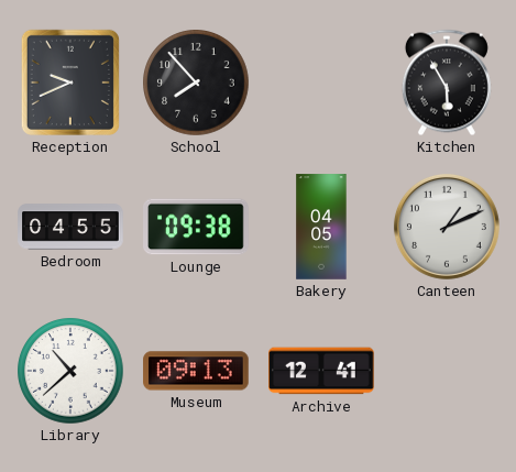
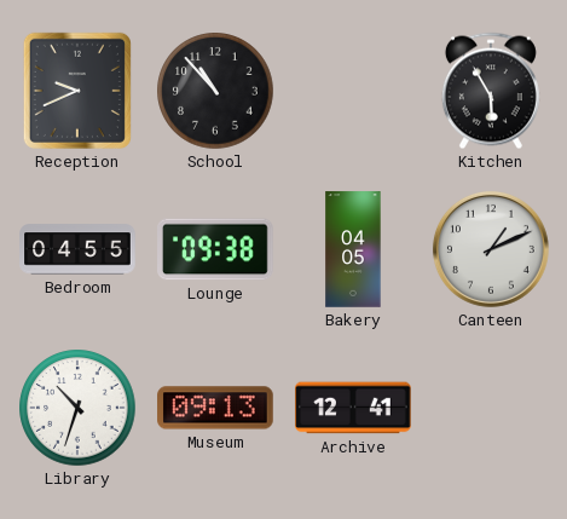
School: 7:53 -> 10:53 (215, 91)
Library: 10:38 -> 10:33 (77, 408)
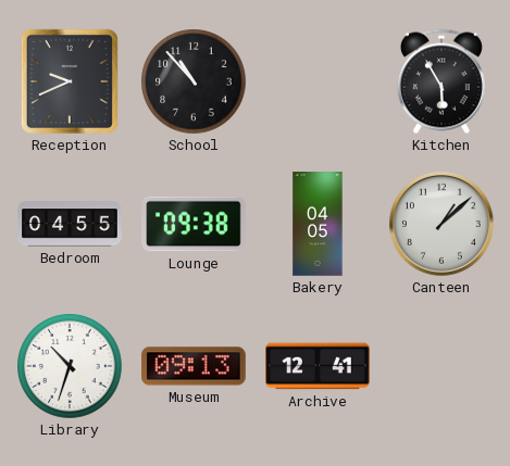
Canteen: 1:11 -> 1:08 (441, 224)
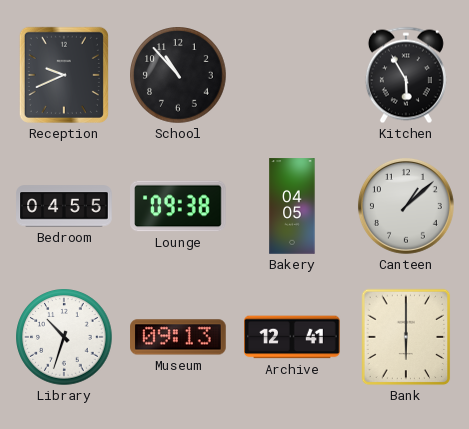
Bank: none -> 6:00 (406, 337)
